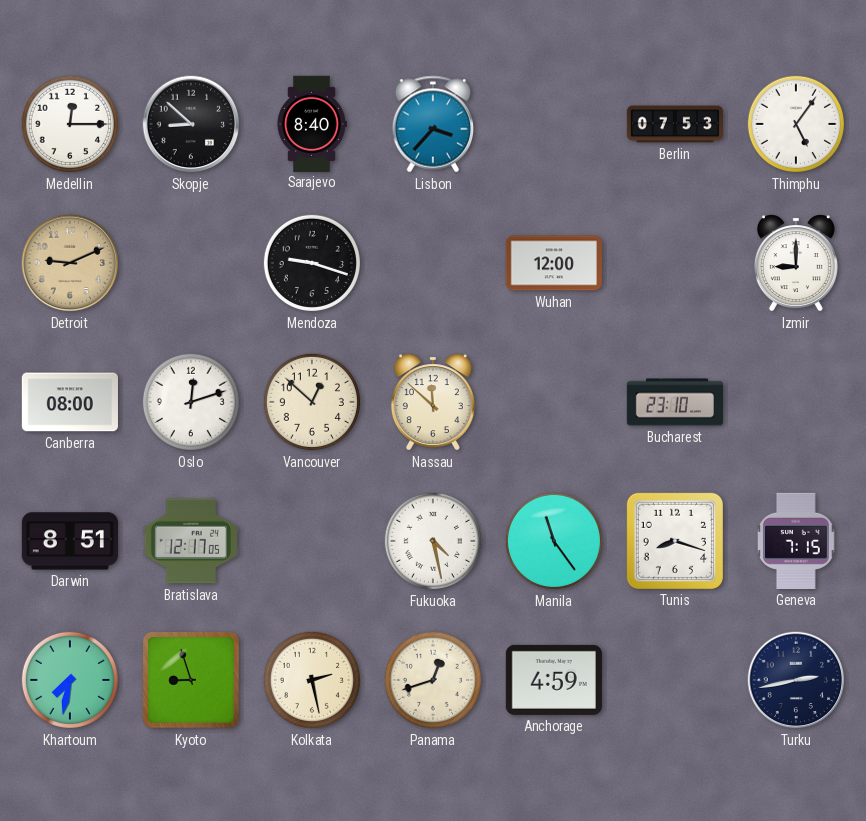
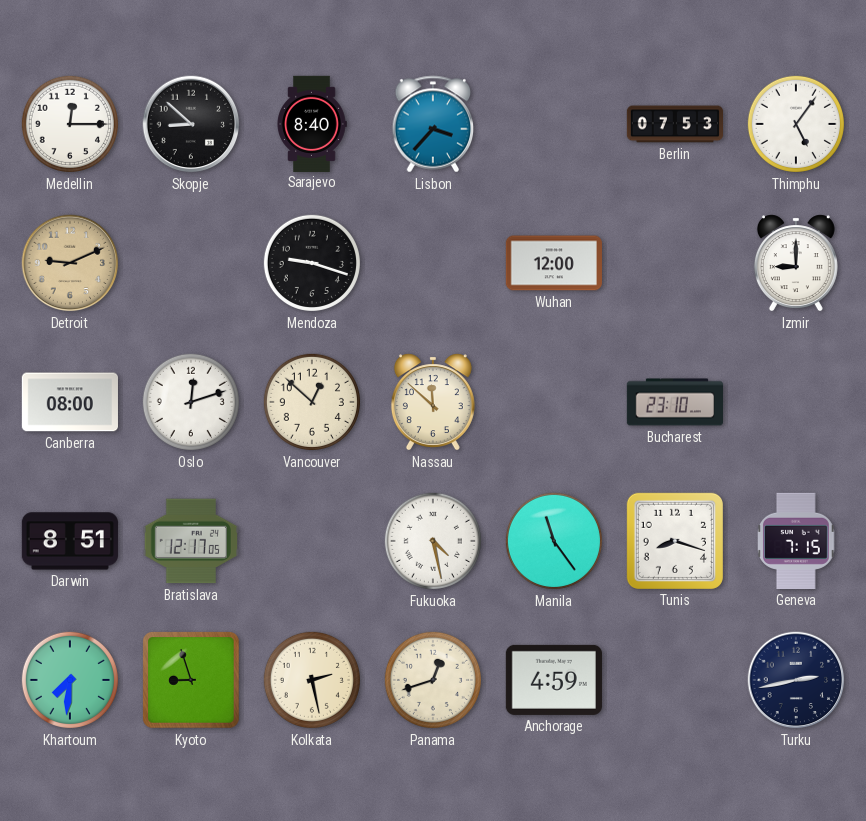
Khartoum: 7:32 -> 7:31 (70, 680)
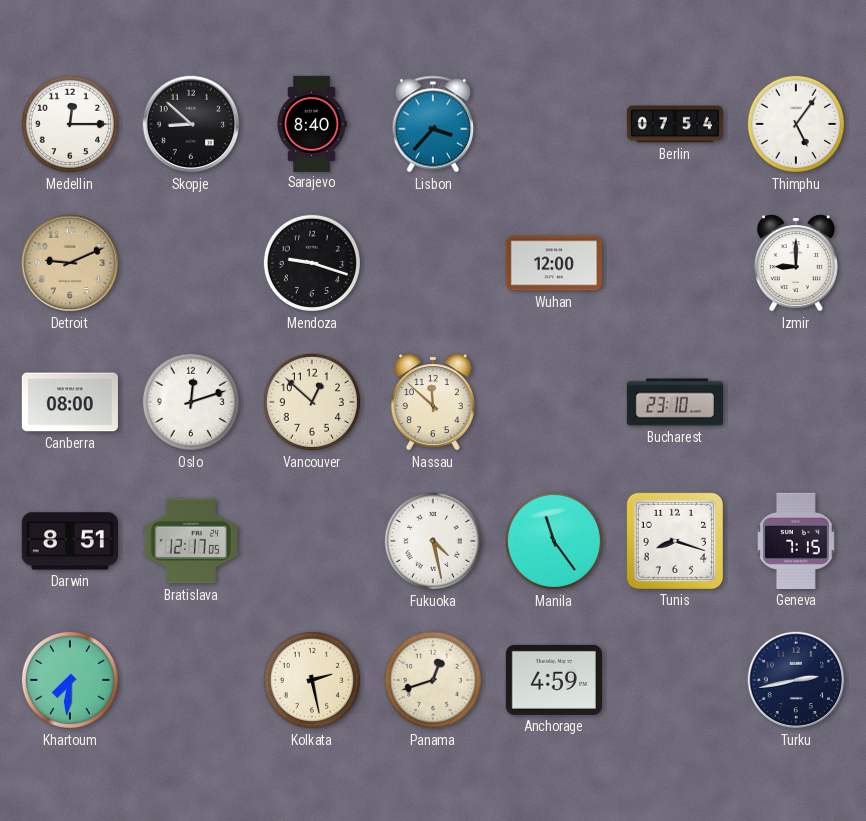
Berlin: 07:53 -> 07:54 (674, 124)
Kyoto: 8:57 -> none (191, 680)
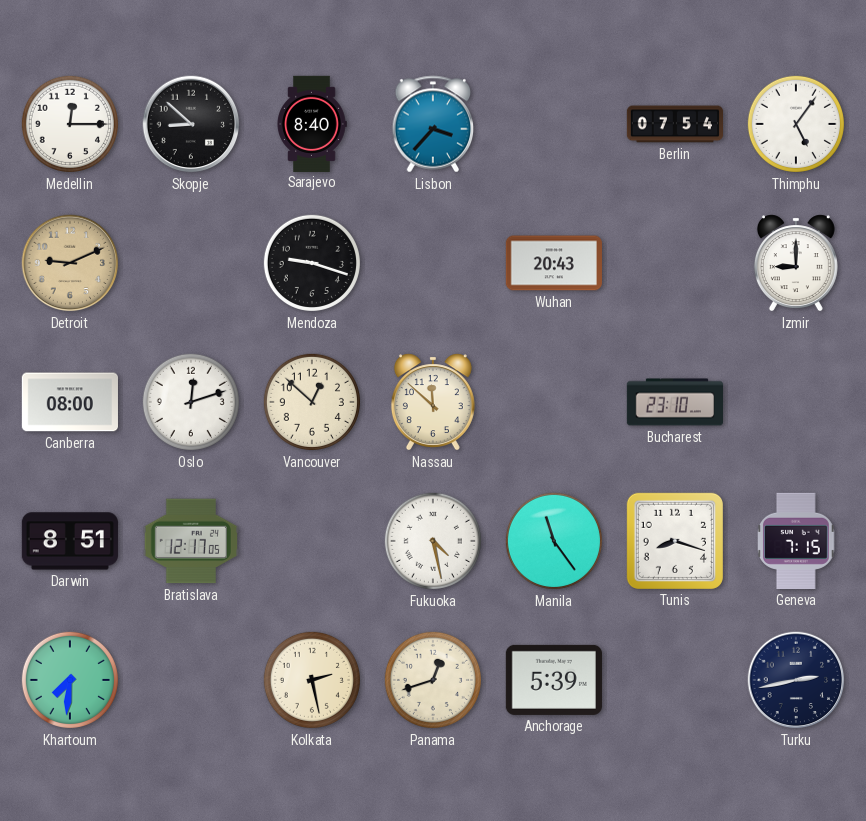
Wuhan: 12:00 -> 20:43 (554, 263)
Anchorage: 4:59 -> 5:39 (554, 680)
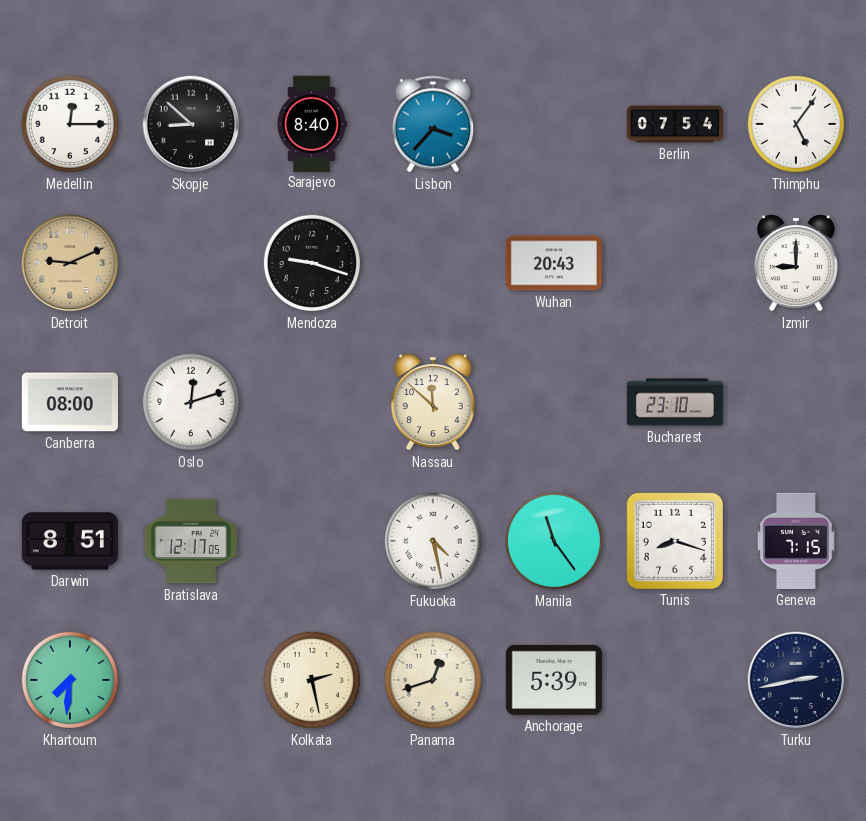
Vancouver: 12:52 -> none (312, 402)
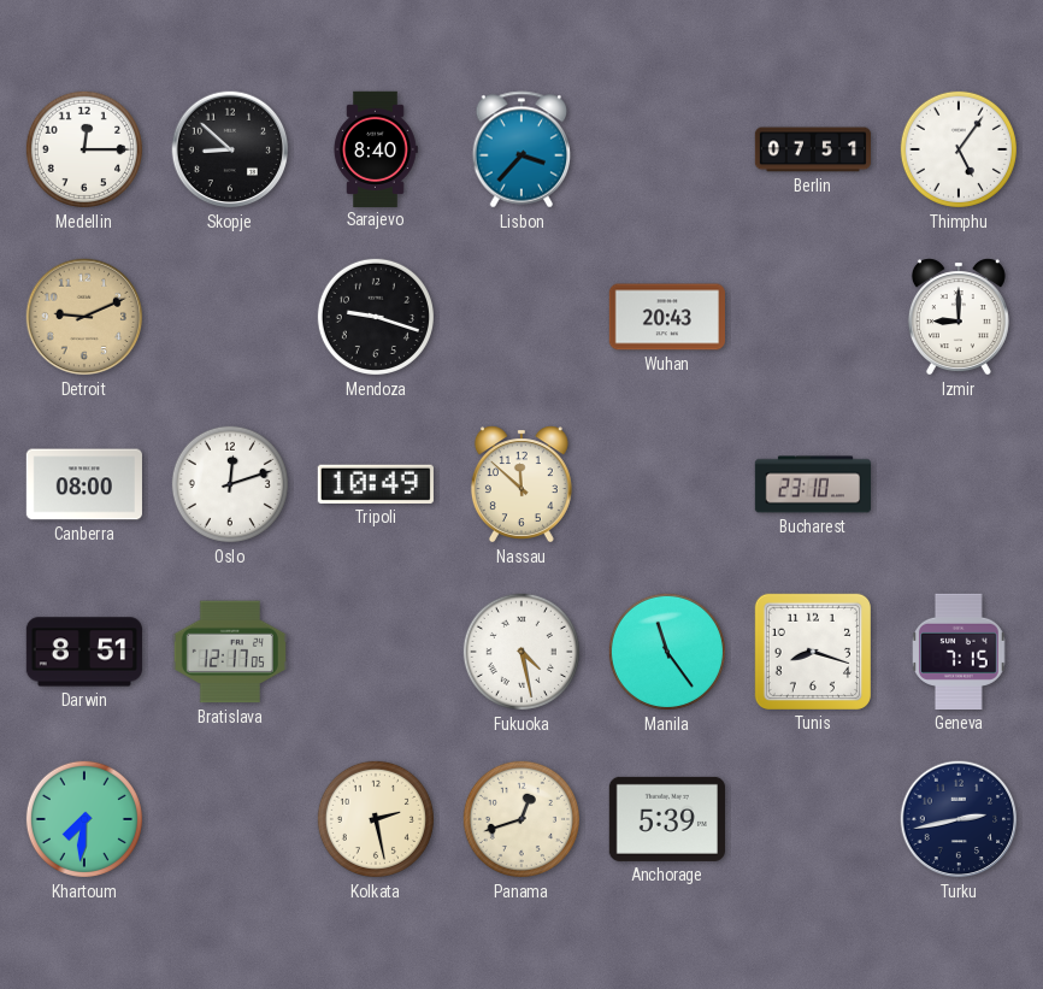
Berlin: 07:54 -> 07:51 (812, 149)
Tripoli: none -> 10:49 (376, 484)
